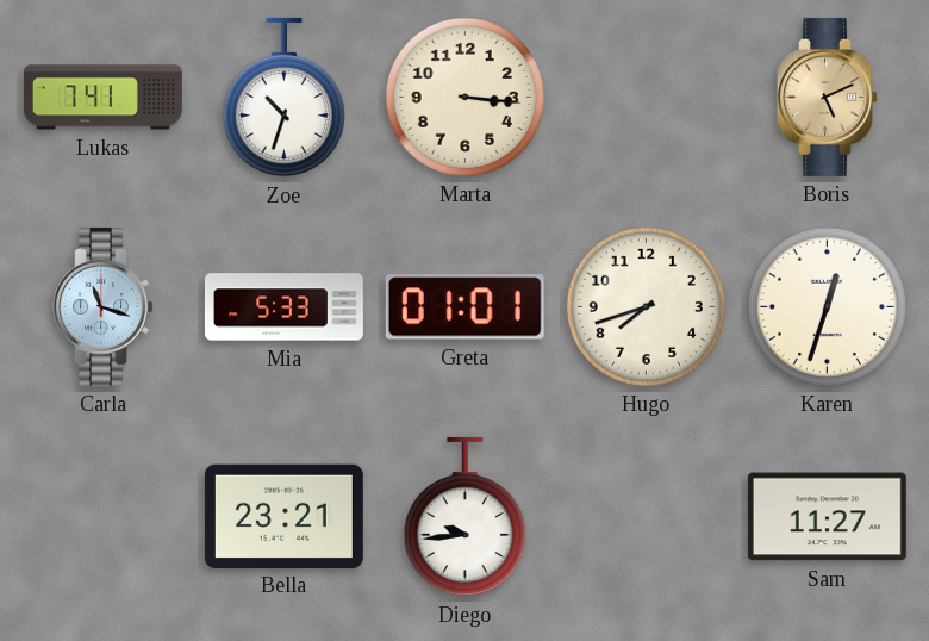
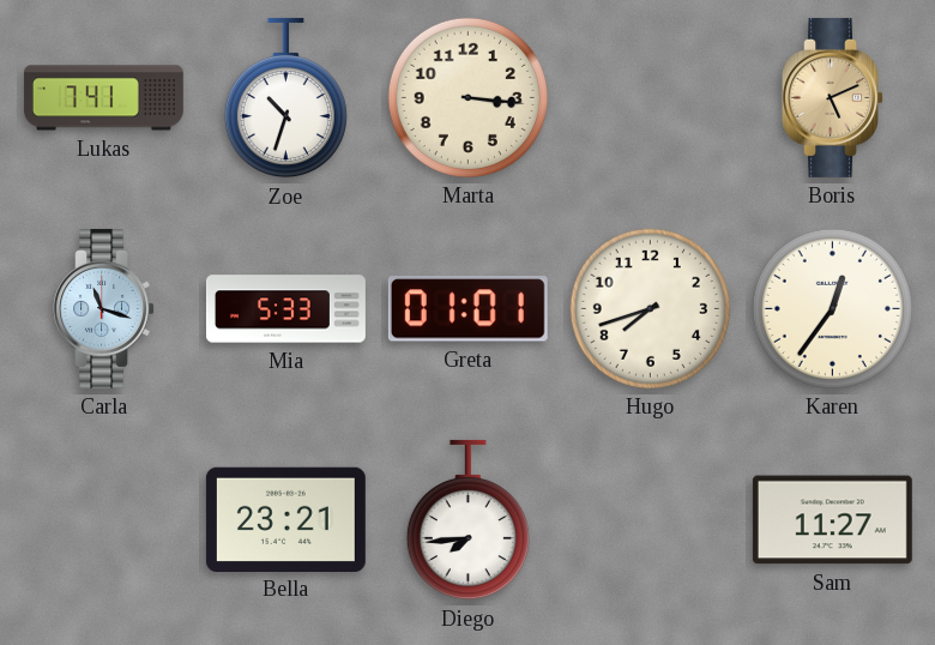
Karen: 12:33 -> 12:36 (832, 308)
Diego: 9:44 -> 7:44 (467, 520)
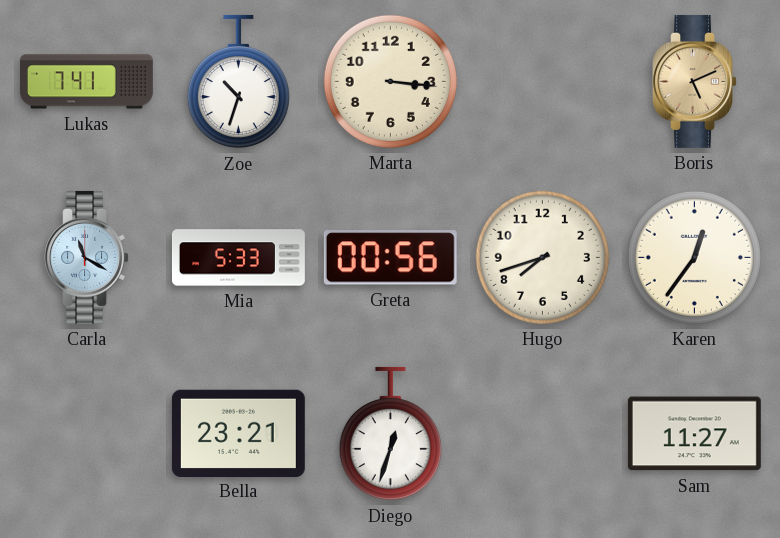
Carla: 11:18 -> 11:20 (86, 257)
Greta: 01:01 -> 00:56 (390, 258)
Diego: 7:44 -> 12:33 (390, 434)
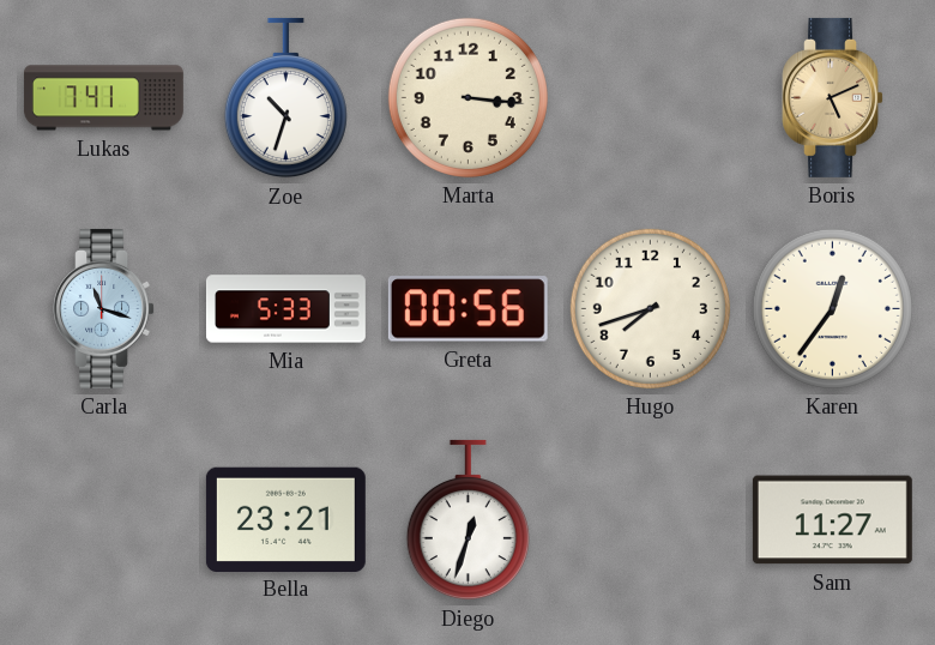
Carla: 11:20 -> 11:18 (103, 308)
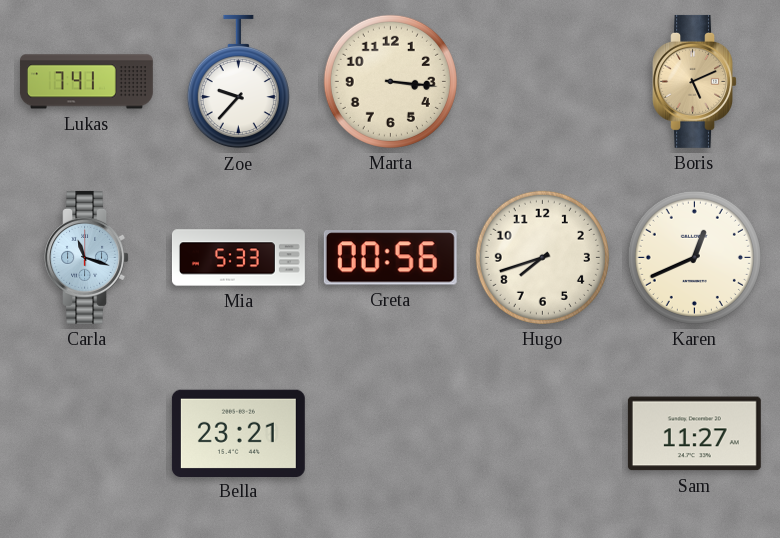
Zoe: 10:33 -> 9:37 (238, 82)
Karen: 12:36 -> 12:41 (694, 257)
Diego: 12:33 -> none (467, 520)
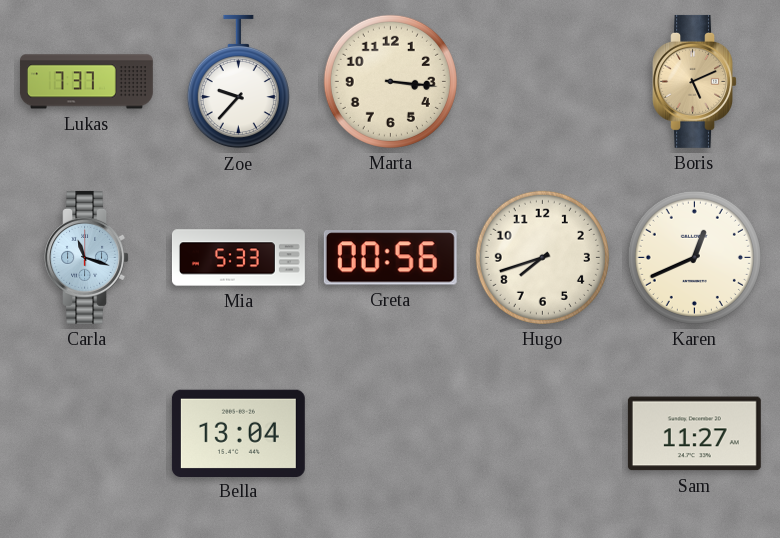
Lukas: 7:41 -> 7:37 (86, 82)
Bella: 23:21 -> 13:04 (238, 433)
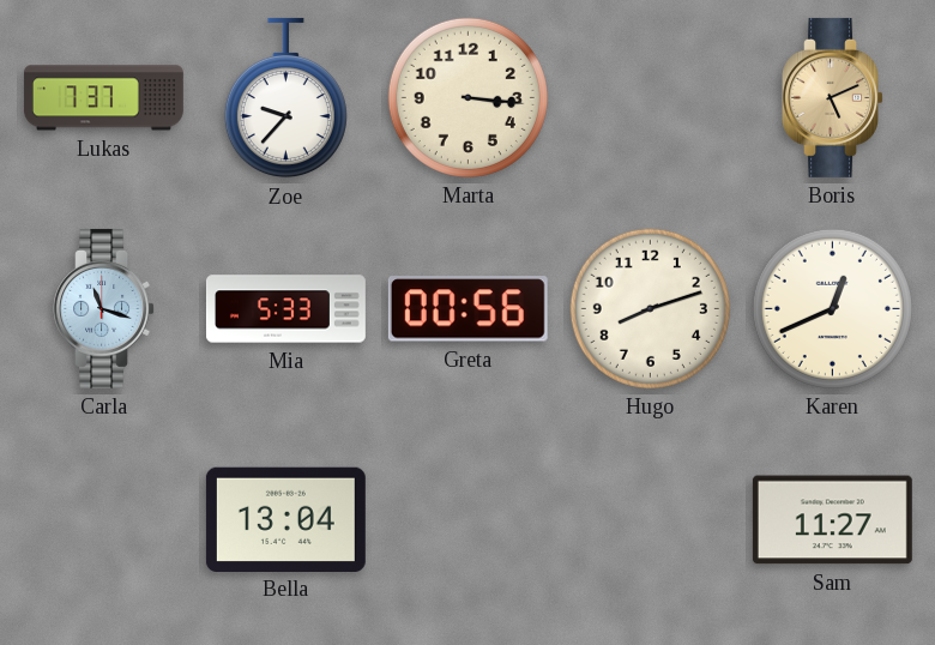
Hugo: 7:42 -> 8:12 (650, 308)
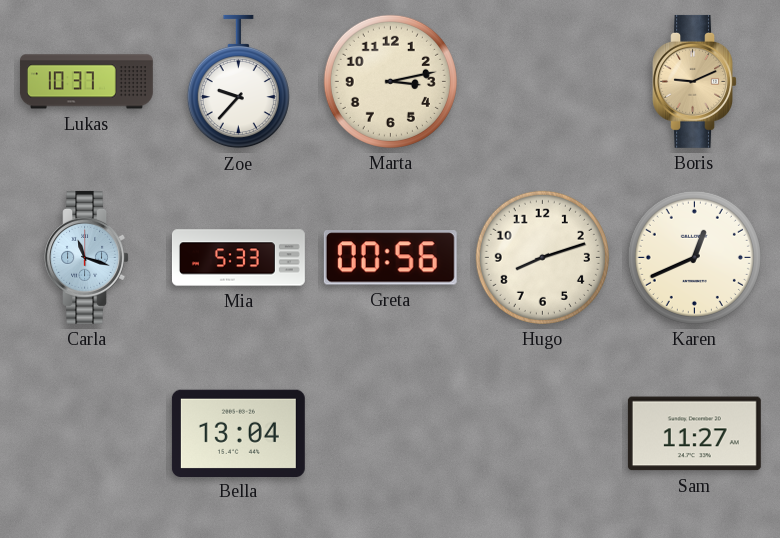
Lukas: 7:37 -> 10:37 (86, 82)
Marta: 3:16 -> 3:13 (390, 81)
Boris: 5:11 -> 9:11 (694, 81)
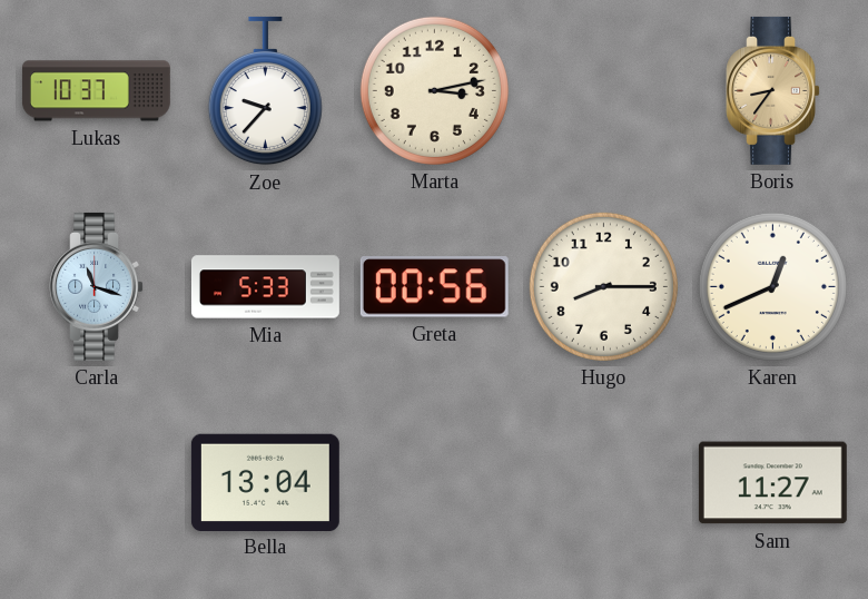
Boris: 9:11 -> 8:36 (772, 90)
Hugo: 8:12 -> 8:15 (603, 286)
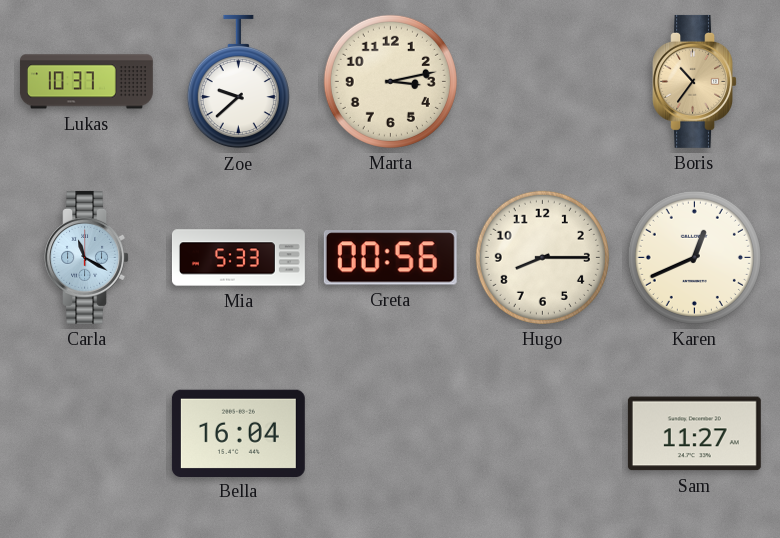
Zoe: 9:37 -> 9:38 (238, 82)
Boris: 8:36 -> 10:36 (694, 81)
Carla: 11:18 -> 11:20 (86, 257)
Bella: 13:04 -> 16:04 (238, 433)
